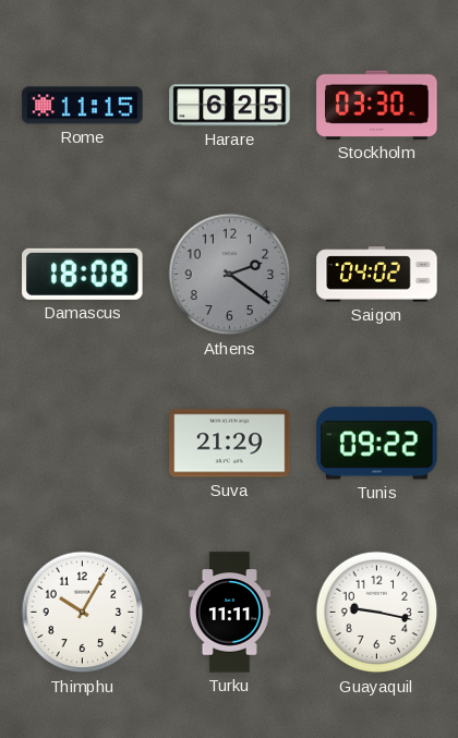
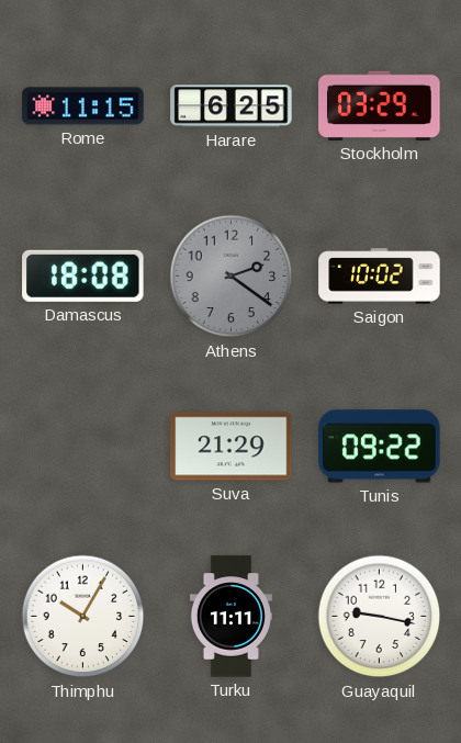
Stockholm: 03:30 -> 03:29 (380, 105)
Saigon: 04:02 -> 10:02 (380, 277)
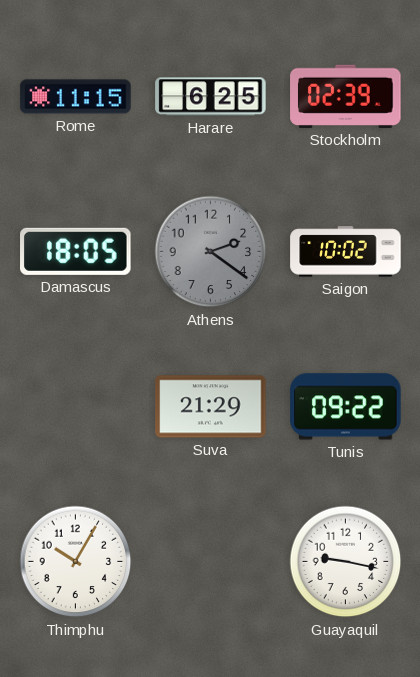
Stockholm: 03:29 -> 02:39 (346, 96)
Damascus: 18:08 -> 18:05 (76, 251)
Turku: 11:11 -> none (231, 617)
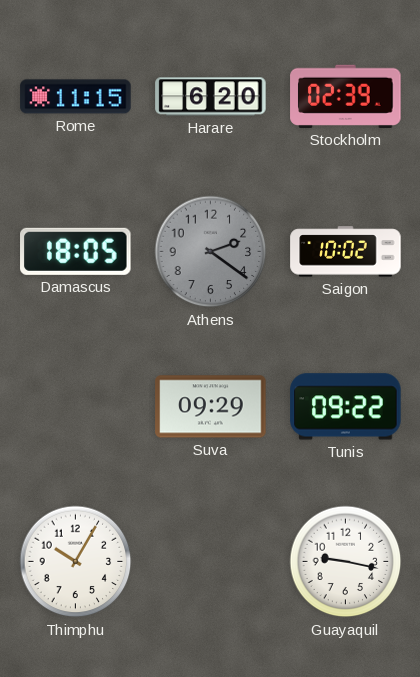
Harare: 6:25 -> 6:20 (211, 97)
Suva: 21:29 -> 09:29 (211, 407)
